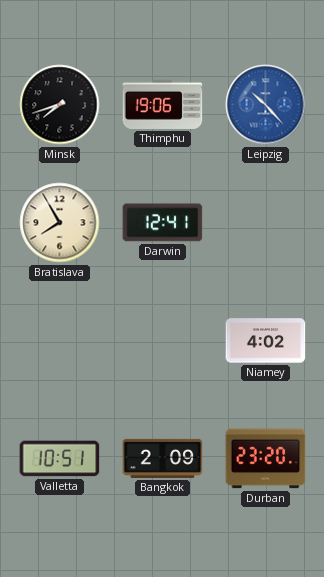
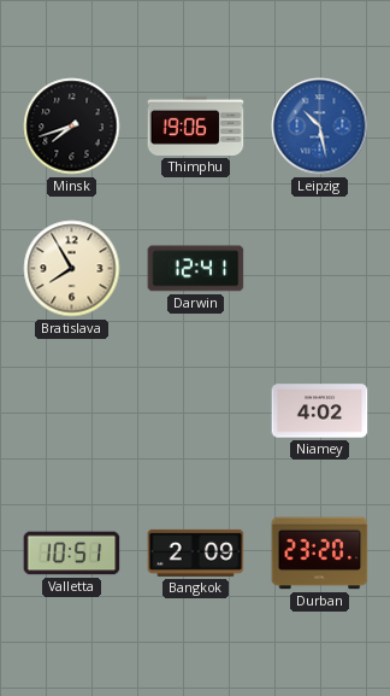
Leipzig: 10:23 -> 10:28 (320, 127)
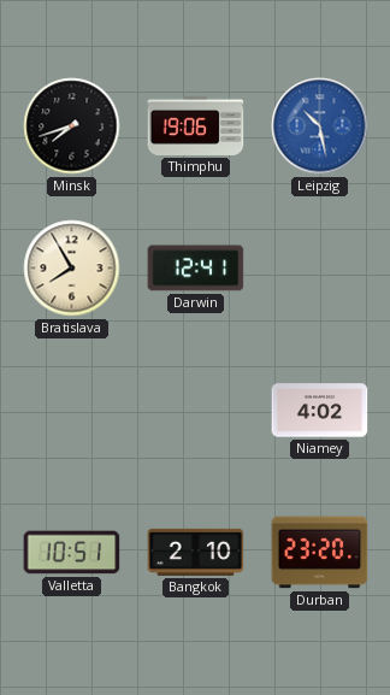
Bangkok: 2:09 -> 2:10 (196, 552)
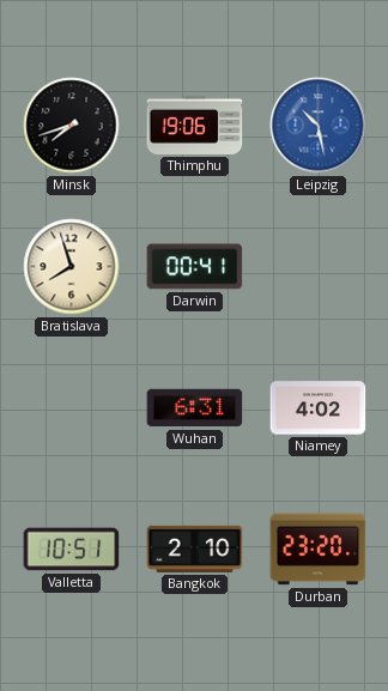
Bratislava: 7:55 -> 7:57 (72, 267)
Darwin: 12:41 -> 00:41 (195, 267)
Wuhan: none -> 6:31 (195, 408)
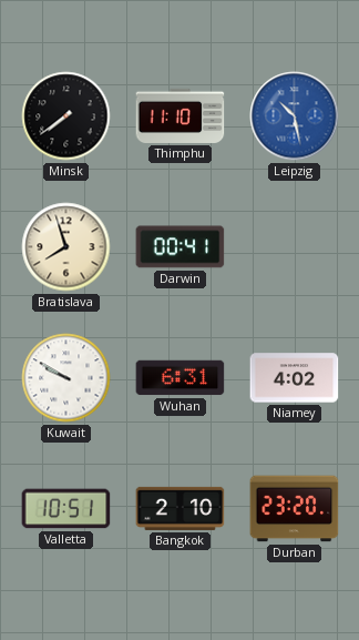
Minsk: 7:42 -> 7:39 (66, 116)
Thimphu: 19:06 -> 11:10 (181, 115)
Kuwait: none -> 9:50 (66, 378)
